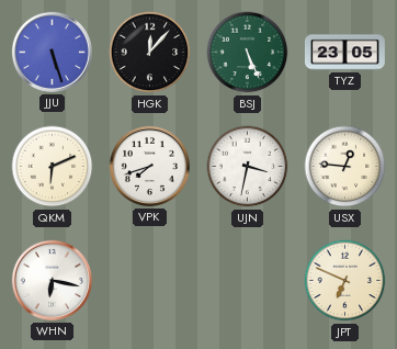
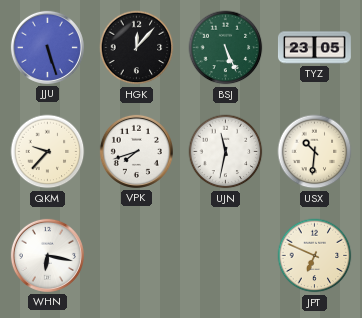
QKM: 6:11 -> 9:37 (48, 152)
UJN: 3:32 -> 11:32 (226, 152)
USX: 12:46 -> 10:31 (315, 152)
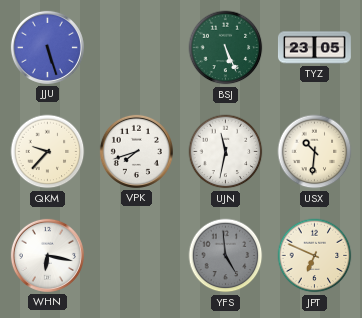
HGK: 12:07 -> none (137, 48)
YFS: none -> 4:59 (226, 256)
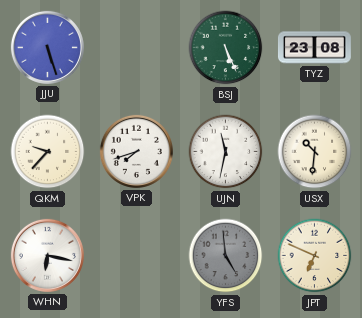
TYZ: 23:05 -> 23:08 (314, 48)
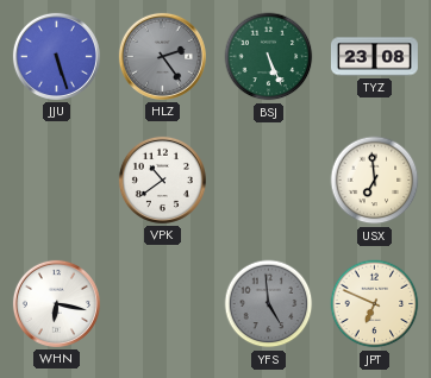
HLZ: none -> 2:24 (162, 56)
QKM: 9:37 -> none (48, 152)
VPK: 7:42 -> 10:39 (162, 179)
UJN: 11:32 -> none (226, 152)
USX: 10:31 -> 6:59 (375, 181)
